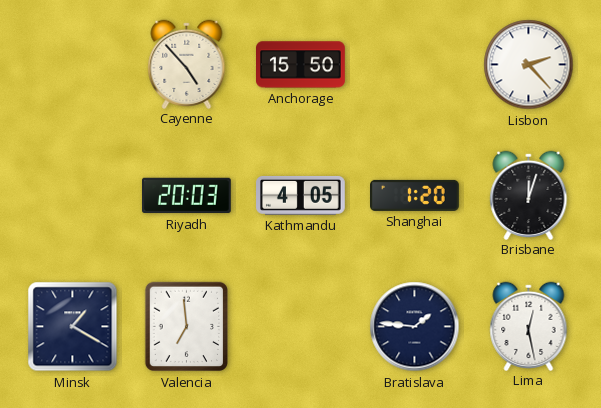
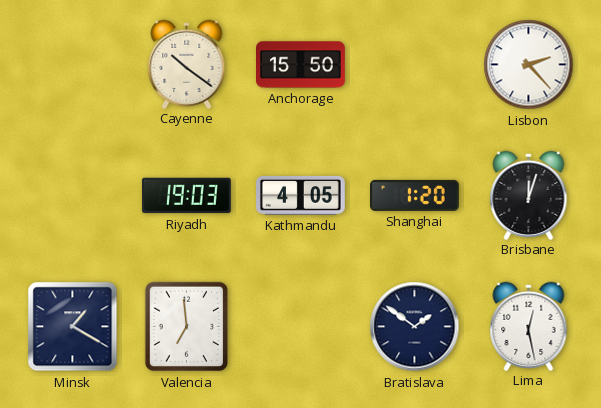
Cayenne: 4:53 -> 10:21 (187, 64)
Riyadh: 20:03 -> 19:03 (186, 196)
Bratislava: 1:46 -> 1:51 (415, 327)
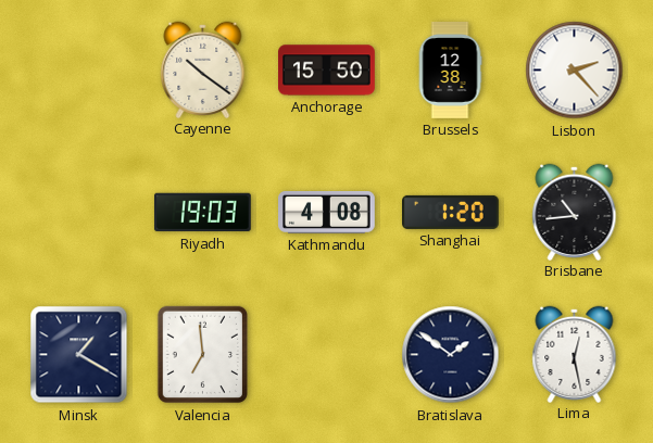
Brussels: none -> 12:38 (450, 71)
Kathmandu: 4:05 -> 4:08 (327, 212)
Brisbane: 12:03 -> 10:44 (575, 212)
